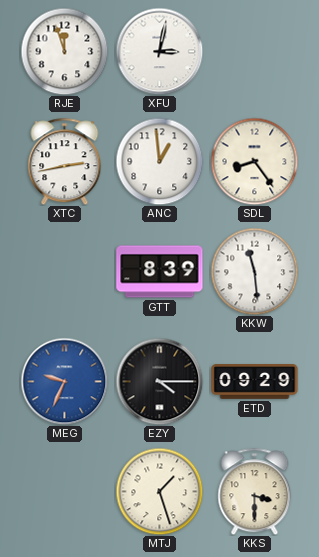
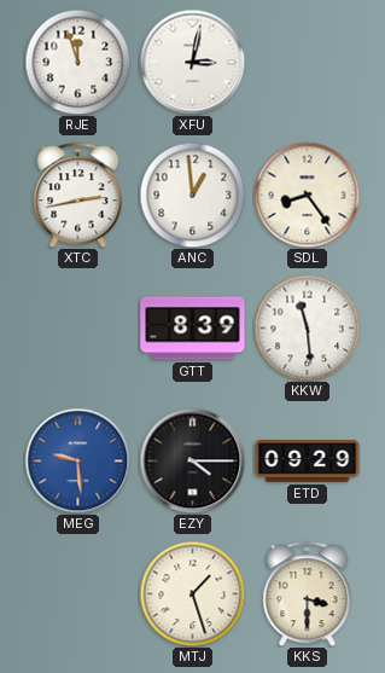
MEG: 9:34 -> 9:29 (77, 460)
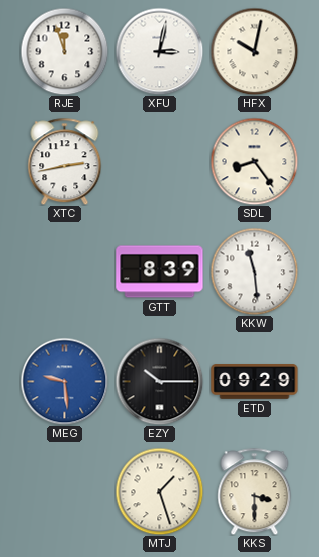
HFX: none -> 10:02 (254, 51)
ANC: 12:59 -> none (192, 195)
EZY: 4:15 -> 10:15 (159, 381)
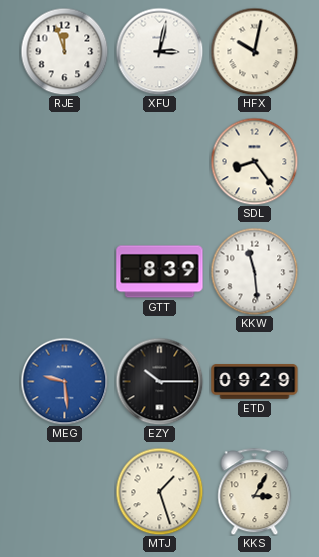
XTC: 2:43 -> none (65, 161)
KKS: 3:30 -> 3:05 (255, 491)
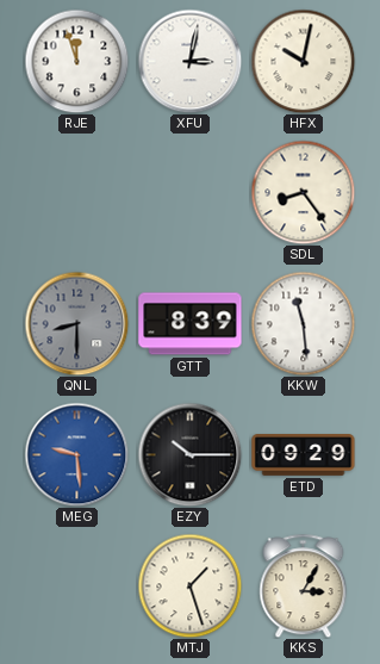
QNL: none -> 8:30 (76, 323)
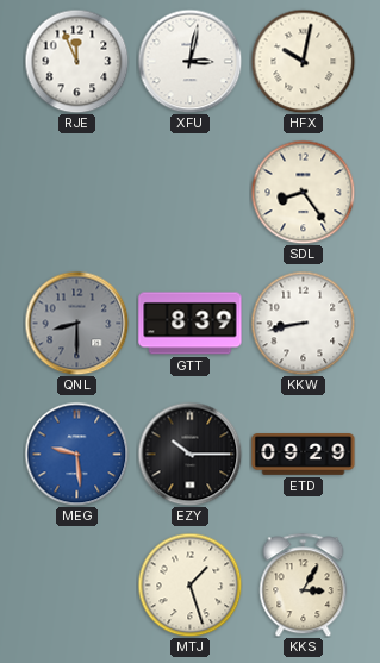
RJE: 11:57 -> 11:56 (76, 61)
KKW: 11:29 -> 8:43 (303, 323)
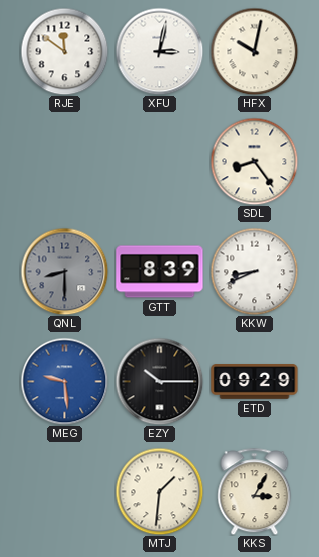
RJE: 11:56 -> 11:51 (64, 51)
KKW: 8:43 -> 8:41 (254, 271)
MTJ: 1:27 -> 1:31 (159, 491)
